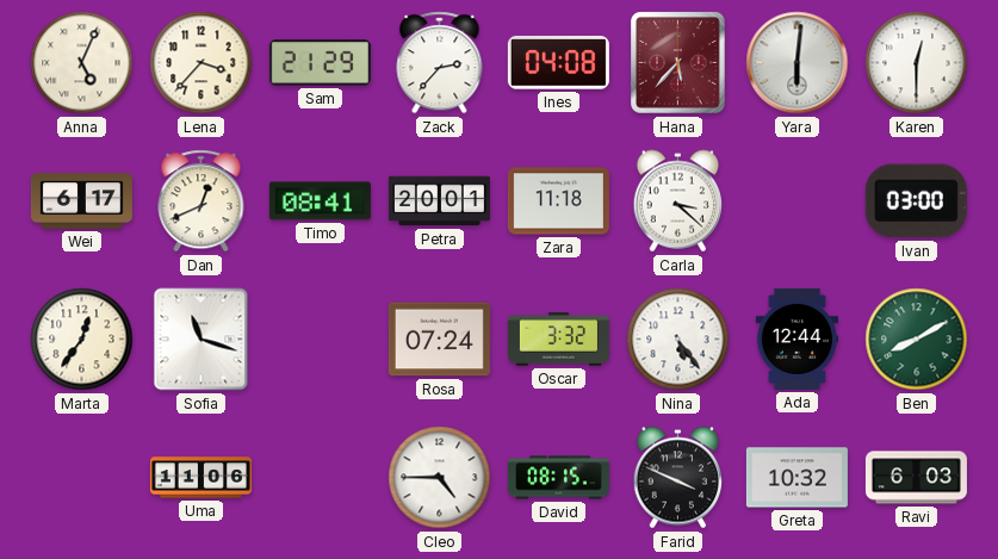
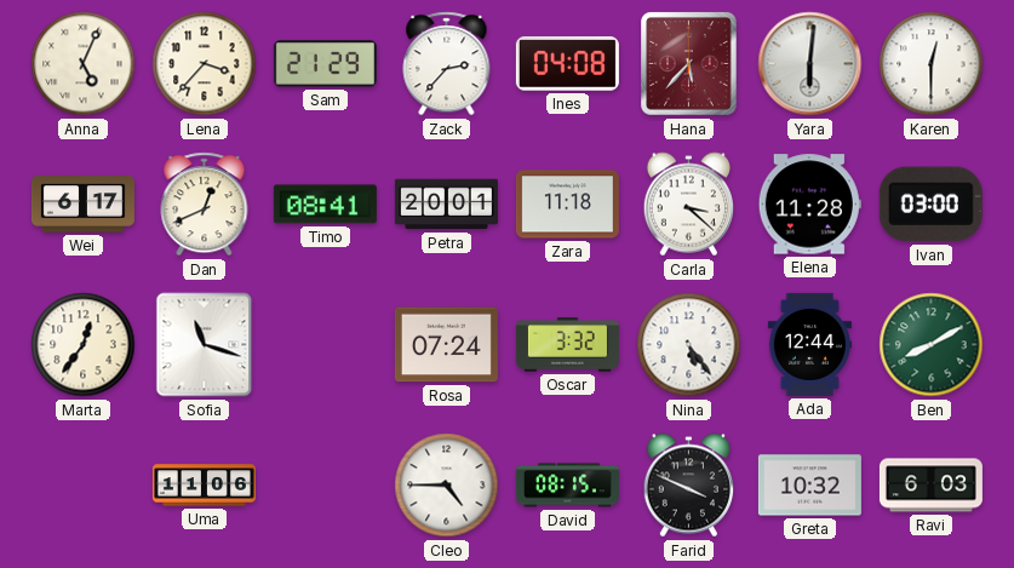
Elena: none -> 11:28 (809, 205)
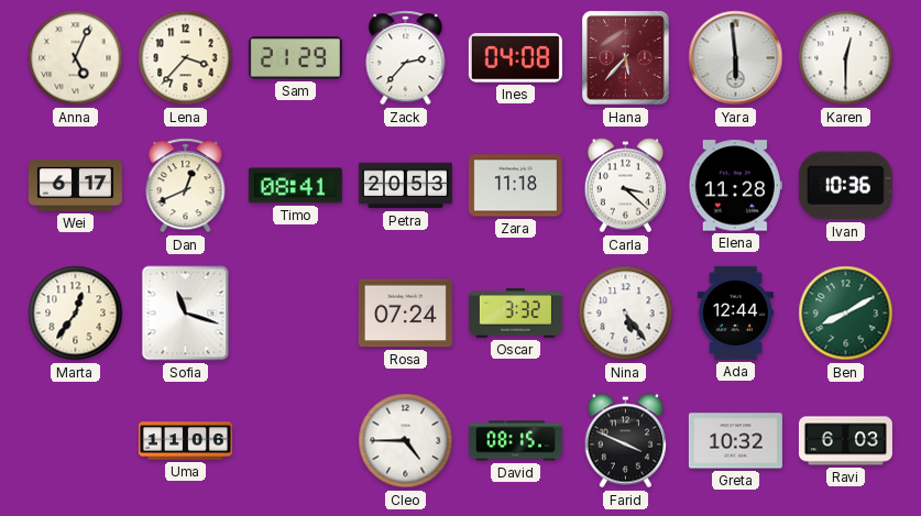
Yara: 6:01 -> 5:59 (736, 58)
Petra: 20:01 -> 20:53 (405, 186)
Ivan: 03:00 -> 10:36 (845, 186)
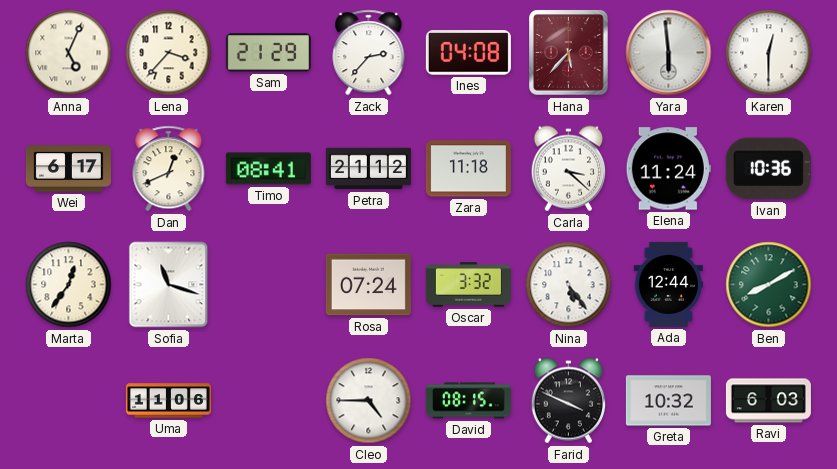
Petra: 20:53 -> 21:12 (368, 169)
Elena: 11:28 -> 11:24 (668, 169)
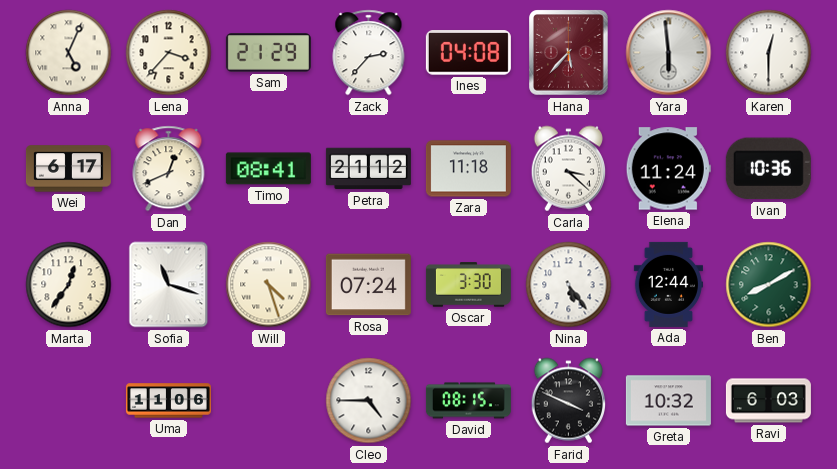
Will: none -> 4:27 (269, 285)
Oscar: 3:32 -> 3:30 (468, 285)
